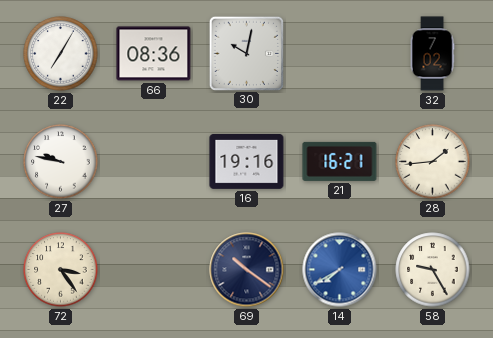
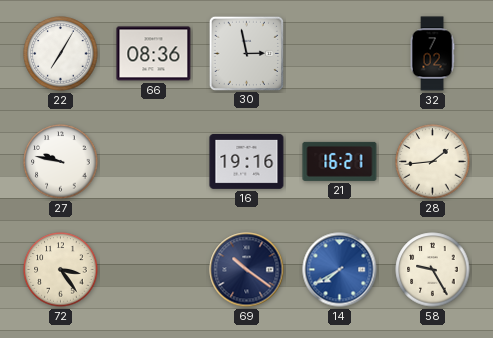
30: 10:02 -> 2:58 (246, 53)
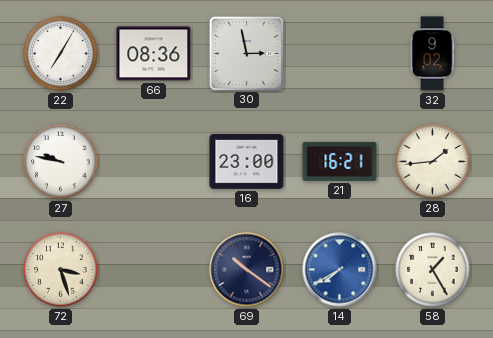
32: 7:02 -> 9:02 (432, 54)
16: 19:16 -> 23:00 (247, 162)
72: 3:24 -> 3:27 (61, 270)
58: 9:25 -> 1:25 (433, 270)
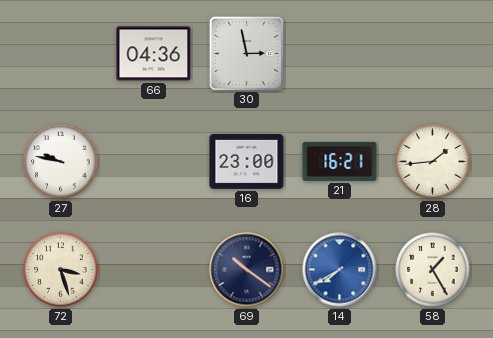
22: 7:05 -> none (61, 54)
66: 08:36 -> 04:36 (154, 54)
32: 9:02 -> none (432, 54)
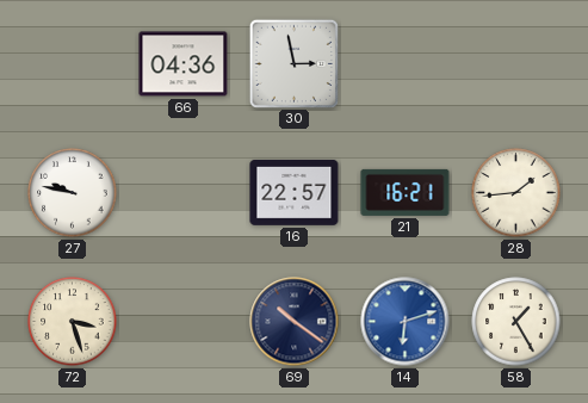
16: 23:00 -> 22:57 (295, 193)
14: 7:40 -> 6:12 (406, 322)
